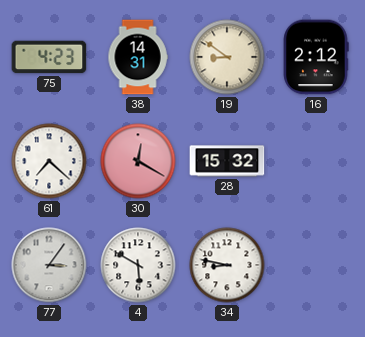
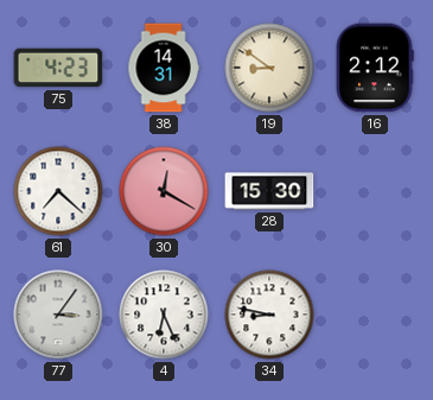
28: 15:32 -> 15:30 (269, 191)
4: 5:50 -> 6:26 (164, 315)
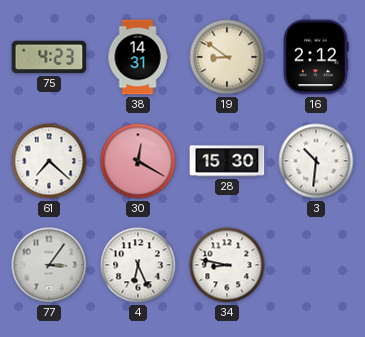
3: none -> 10:31 (316, 161)
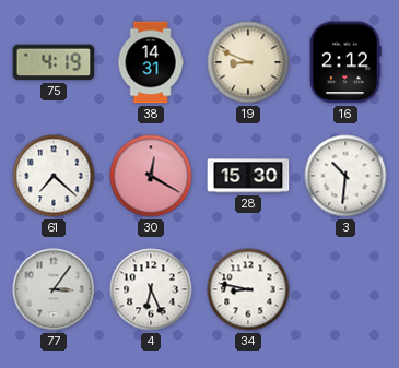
75: 4:23 -> 4:19 (54, 62)
19: 8:51 -> 8:49 (248, 62)
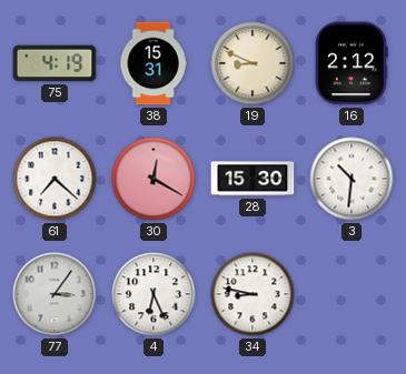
38: 14:31 -> 15:31 (154, 63)
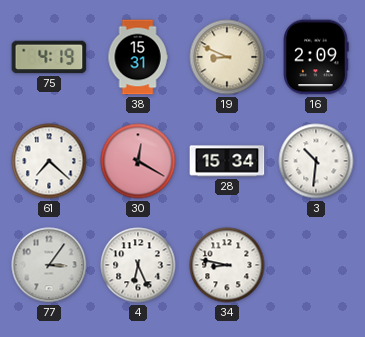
16: 2:12 -> 2:09 (316, 57)
28: 15:30 -> 15:34 (227, 161)
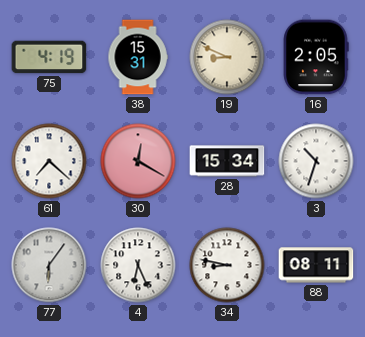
16: 2:09 -> 2:05 (316, 57)
3: 10:31 -> 10:33 (316, 161)
77: 3:06 -> 6:06 (49, 265)
88: none -> 08:11 (316, 265)
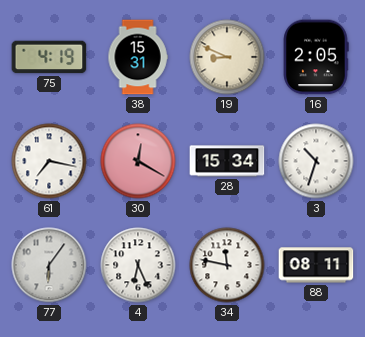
61: 7:22 -> 7:17 (49, 161)
34: 8:47 -> 11:47 (227, 265)
